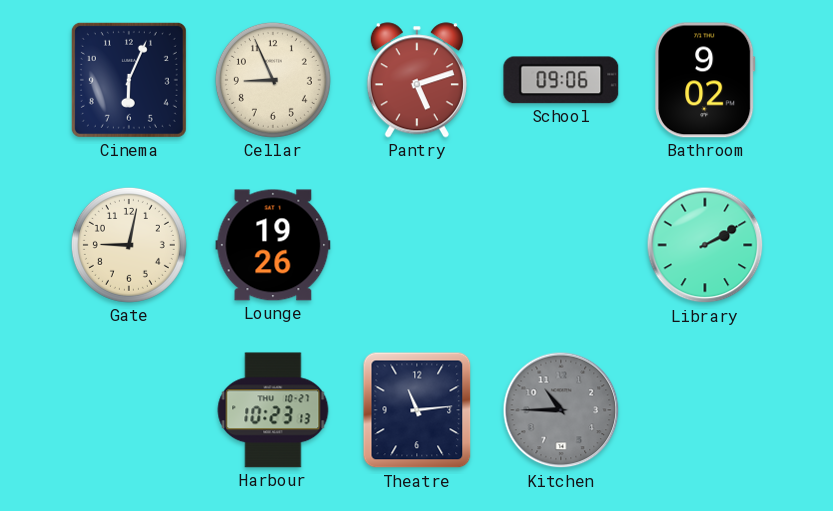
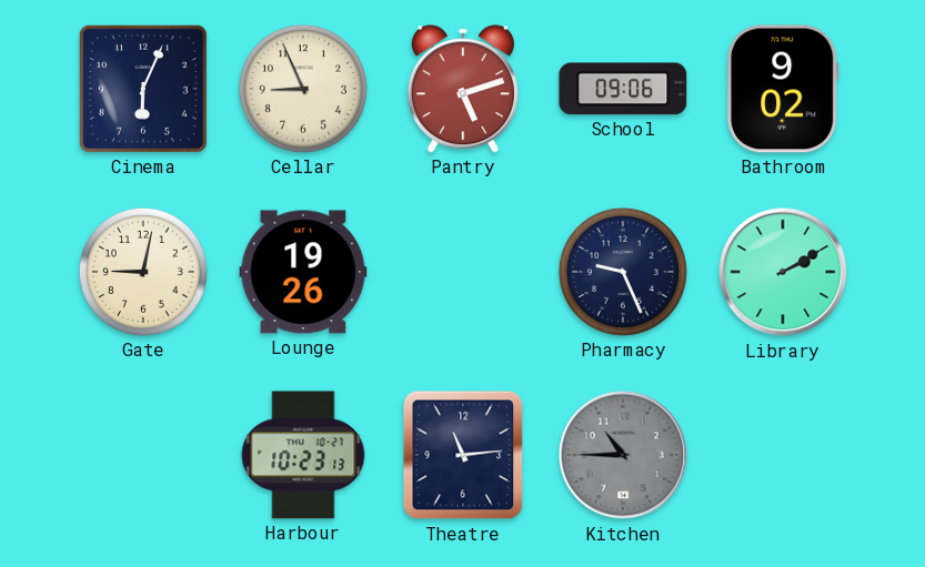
Pharmacy: none -> 9:26 (623, 272)
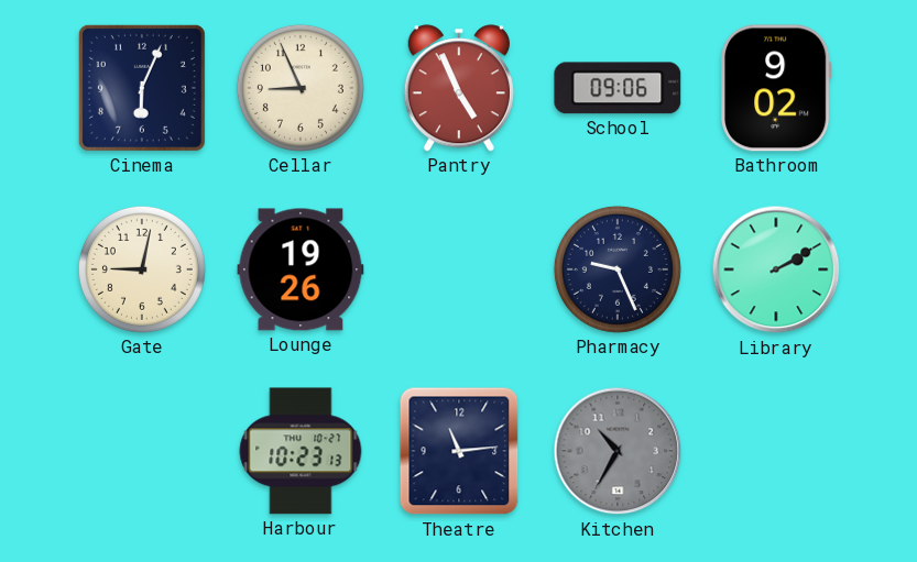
Pantry: 5:12 -> 4:56 (459, 88)
Kitchen: 10:45 -> 10:35 (618, 451)
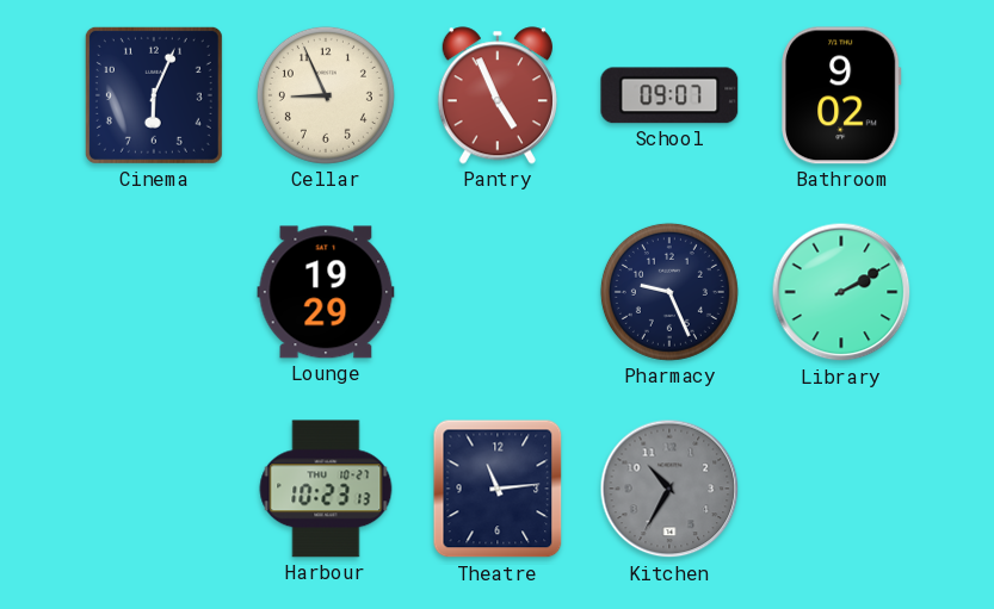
School: 09:06 -> 09:07 (669, 95)
Gate: 9:02 -> none (142, 269)
Lounge: 19:26 -> 19:29 (326, 292)
